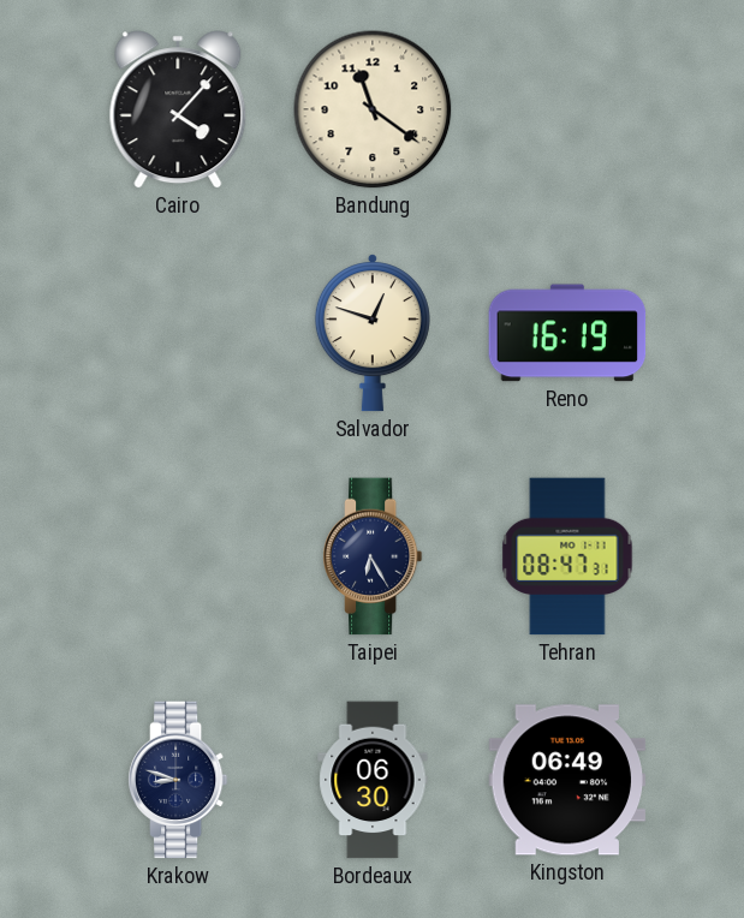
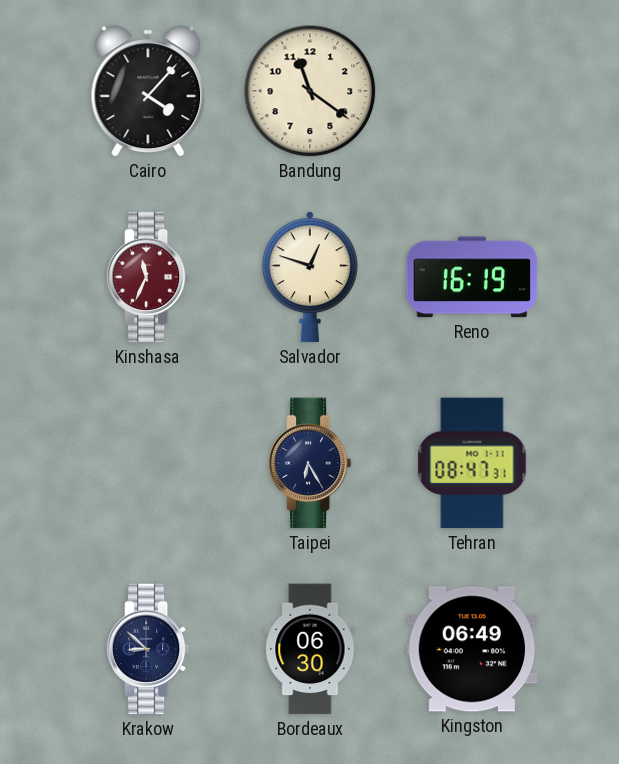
Kinshasa: none -> 11:34 (148, 277)
Krakow: 8:48 -> 8:52 (148, 649)
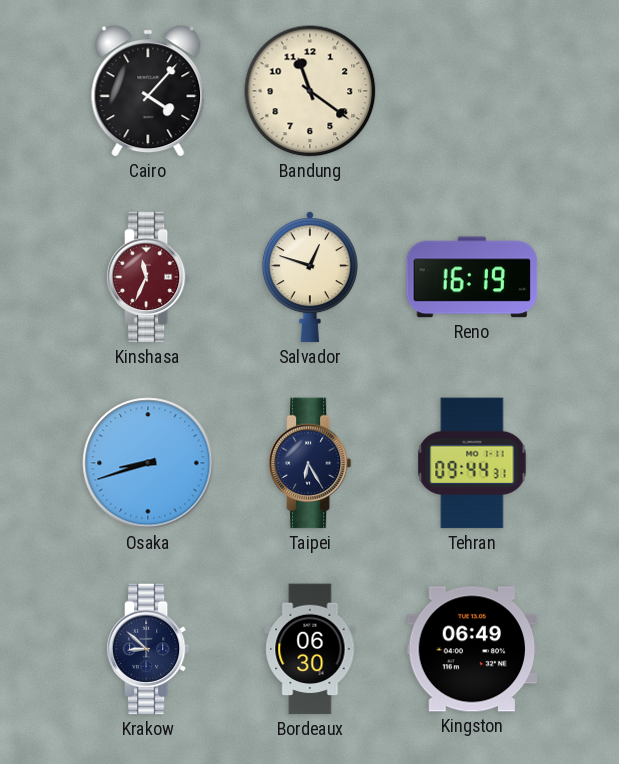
Osaka: none -> 8:42 (148, 463)
Tehran: 08:47 -> 09:44 (472, 463)
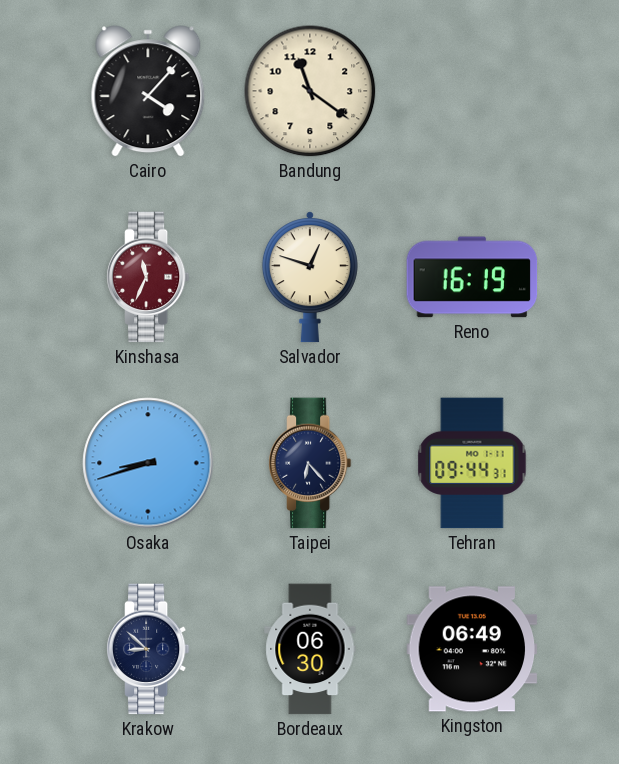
Taipei: 6:25 -> 6:23 (310, 463)
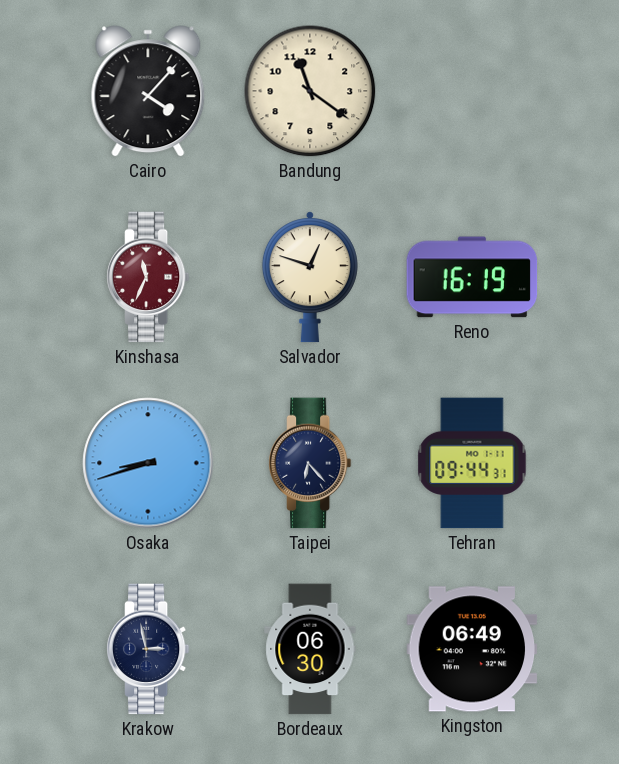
Krakow: 8:52 -> 2:58 (148, 649)
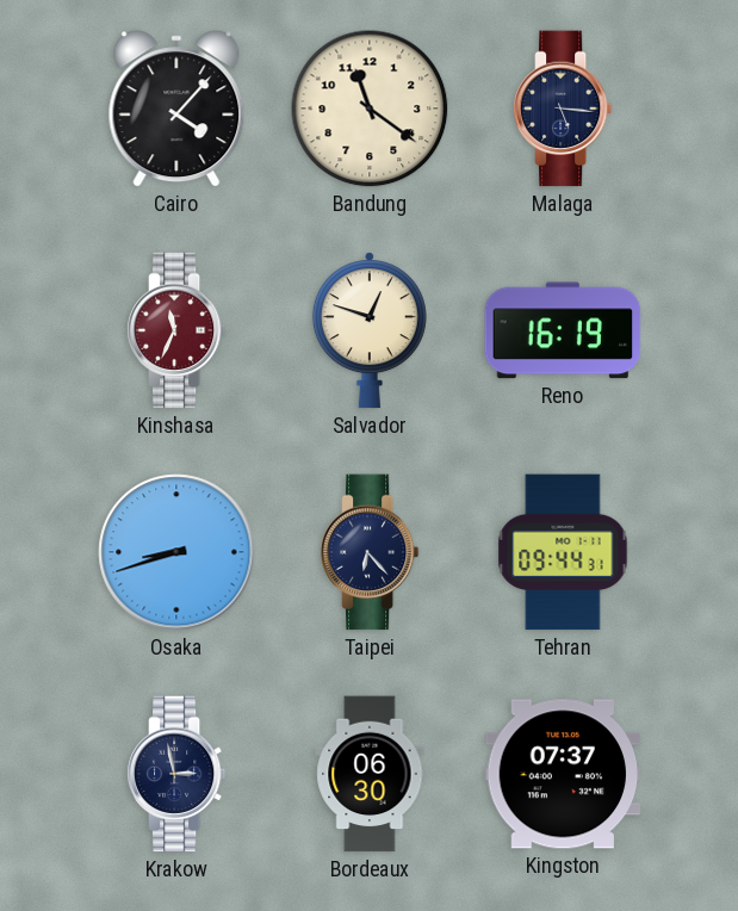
Malaga: none -> 5:16 (563, 109)
Kingston: 06:49 -> 07:37 (563, 774)
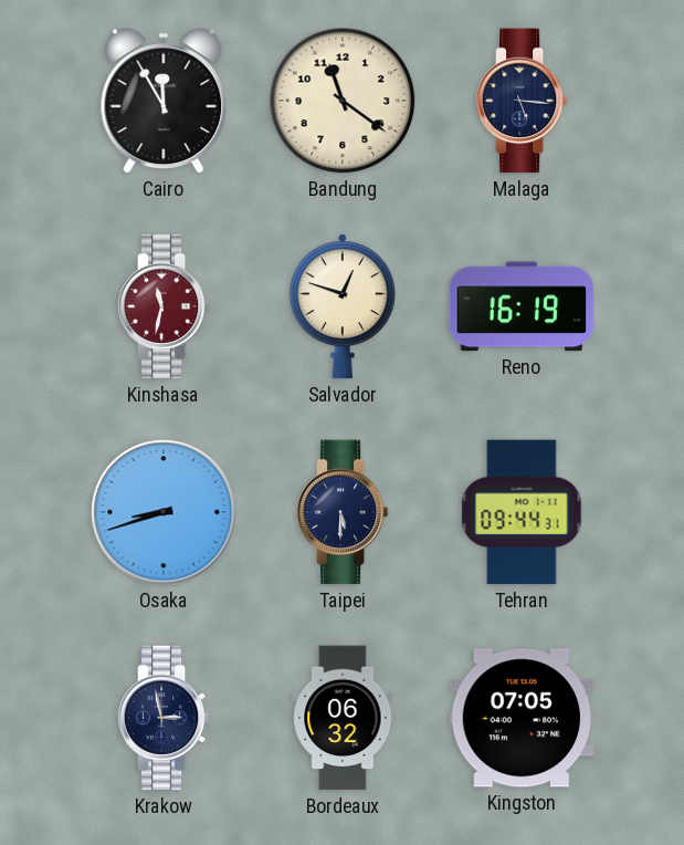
Cairo: 4:07 -> 11:55 (164, 101)
Kinshasa: 11:34 -> 11:32 (164, 306)
Taipei: 6:23 -> 5:30 (343, 512)
Bordeaux: 06:30 -> 06:32 (343, 718)
Kingston: 07:37 -> 07:05 (522, 718)
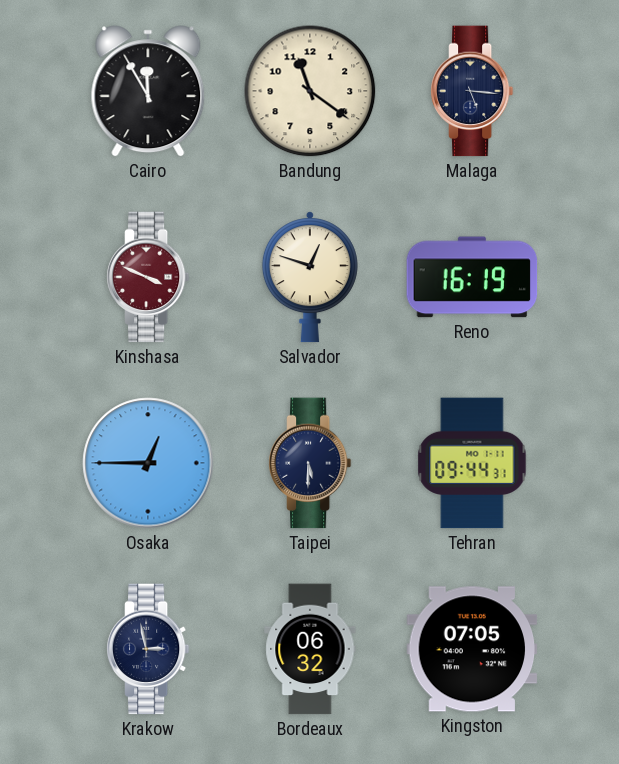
Kinshasa: 11:32 -> 3:49 (148, 277)
Osaka: 8:42 -> 12:45 (148, 463)
